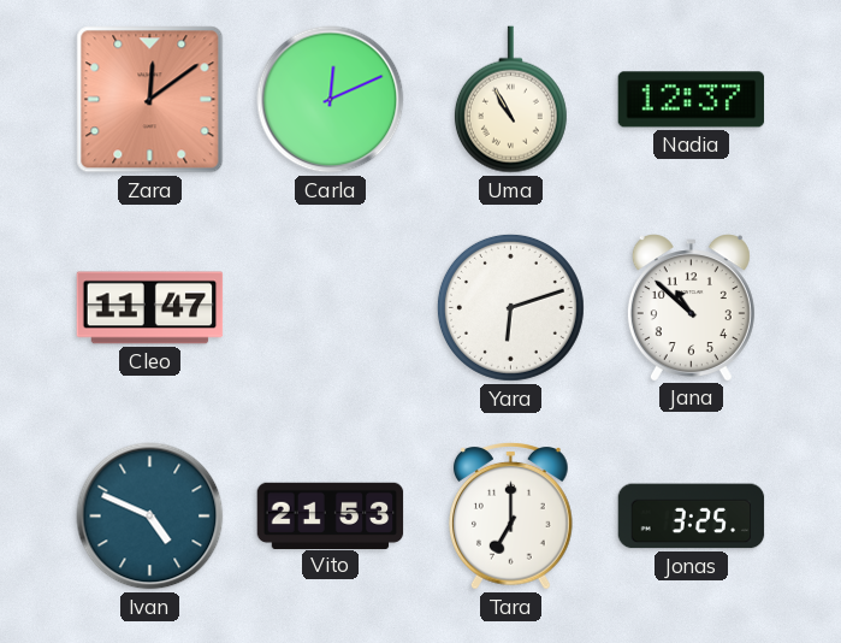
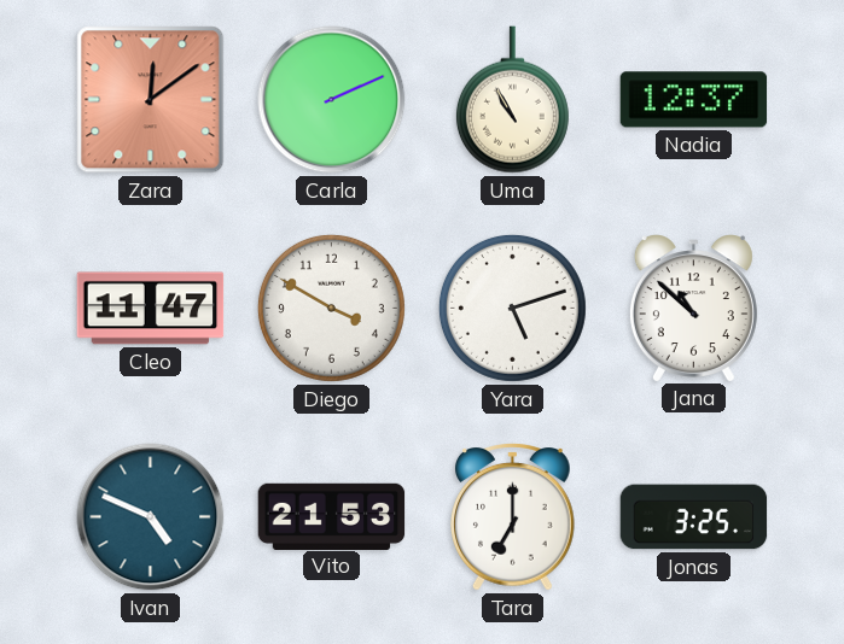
Carla: 12:11 -> 2:11 (332, 100)
Diego: none -> 3:50 (331, 308)
Yara: 6:12 -> 5:12 (512, 308)
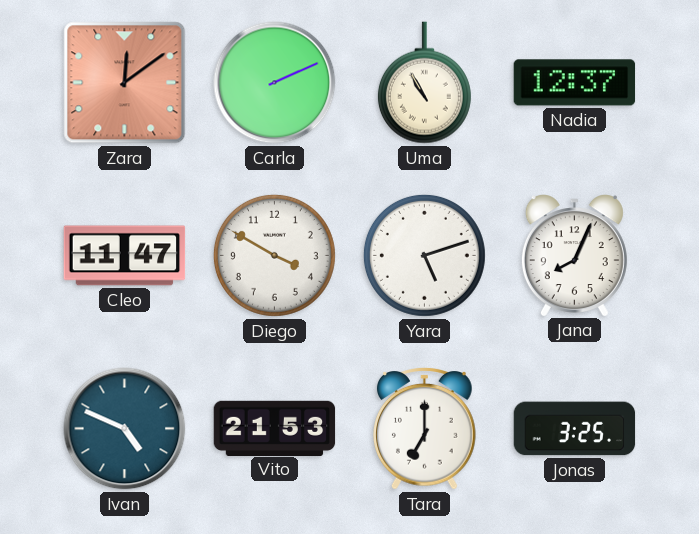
Jana: 10:52 -> 8:04 (574, 255)
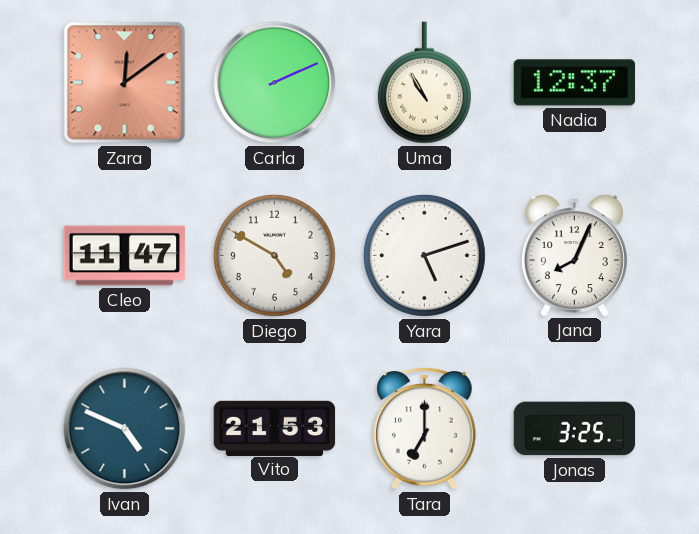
Diego: 3:50 -> 4:50 (274, 255)
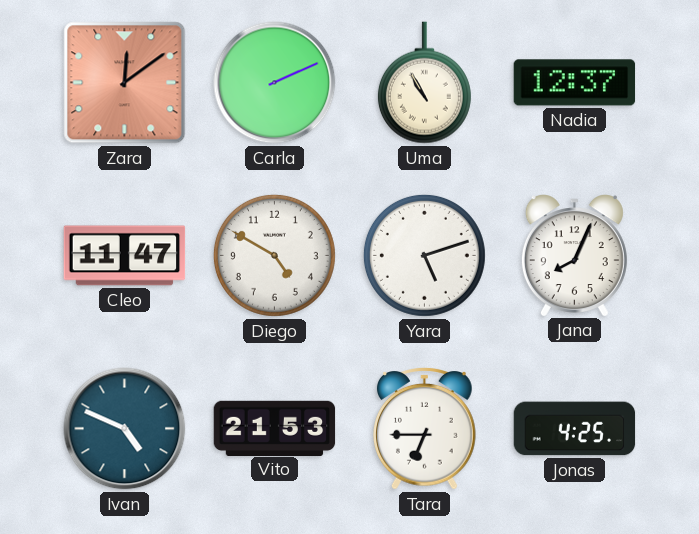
Tara: 7:00 -> 6:45 (425, 429)
Jonas: 3:25 -> 4:25 (575, 429)
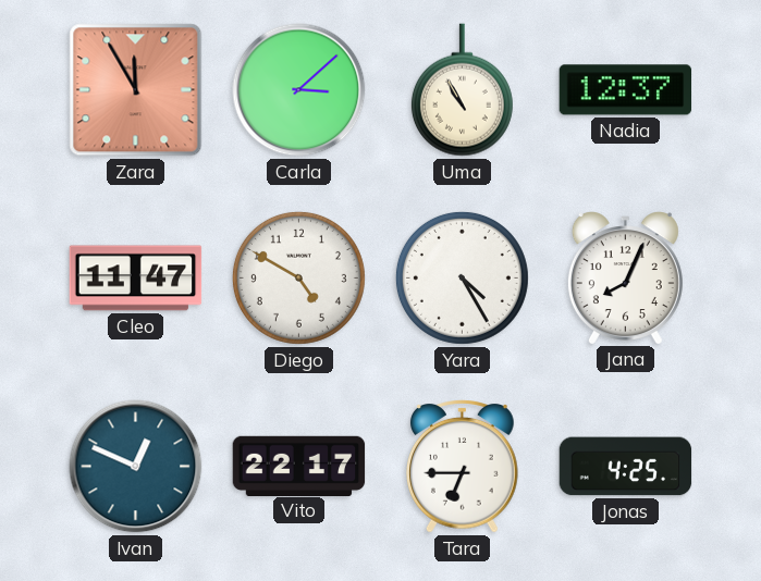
Zara: 12:09 -> 11:55 (136, 90)
Carla: 2:11 -> 3:08 (299, 90)
Yara: 5:12 -> 4:25 (462, 277)
Ivan: 4:49 -> 12:49 (136, 467)
Vito: 21:53 -> 22:17 (299, 466)
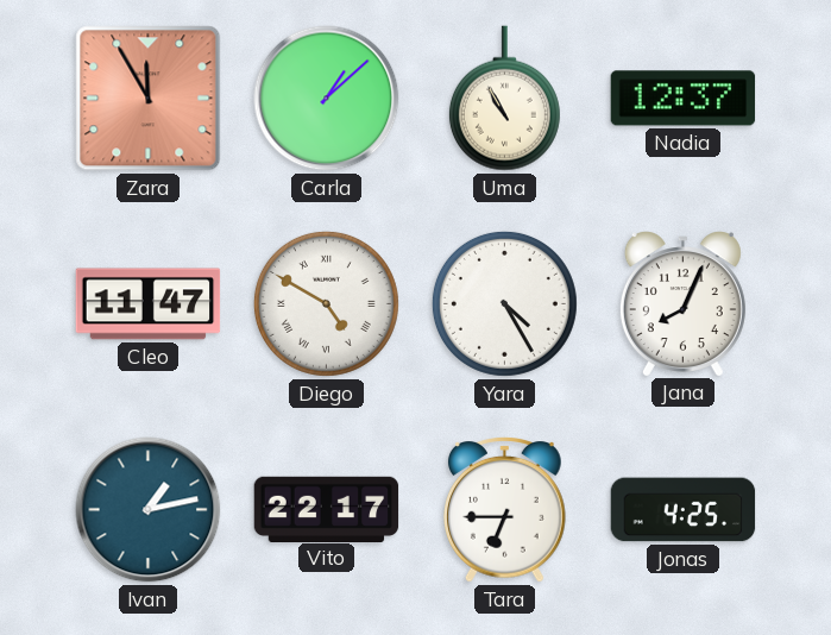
Carla: 3:08 -> 1:08 (327, 99)
Diego numerals: Arabic -> Roman (326, 303)
Ivan: 12:49 -> 1:13 (149, 510)
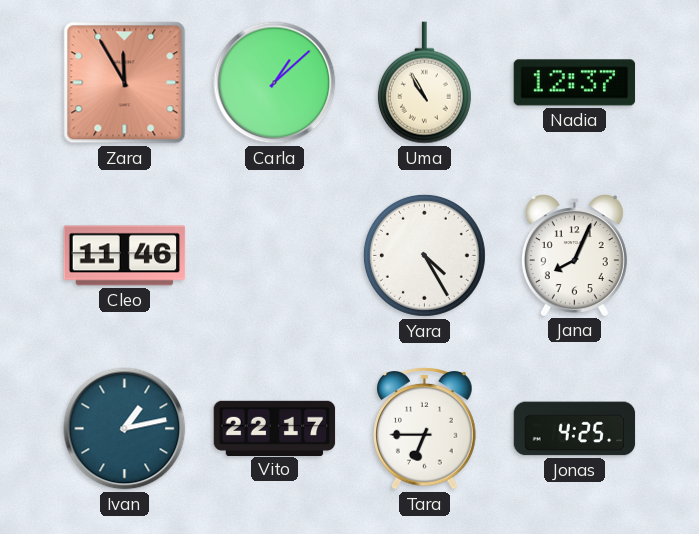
Cleo: 11:47 -> 11:46 (125, 256)
Diego: 4:50 -> none (326, 303)
